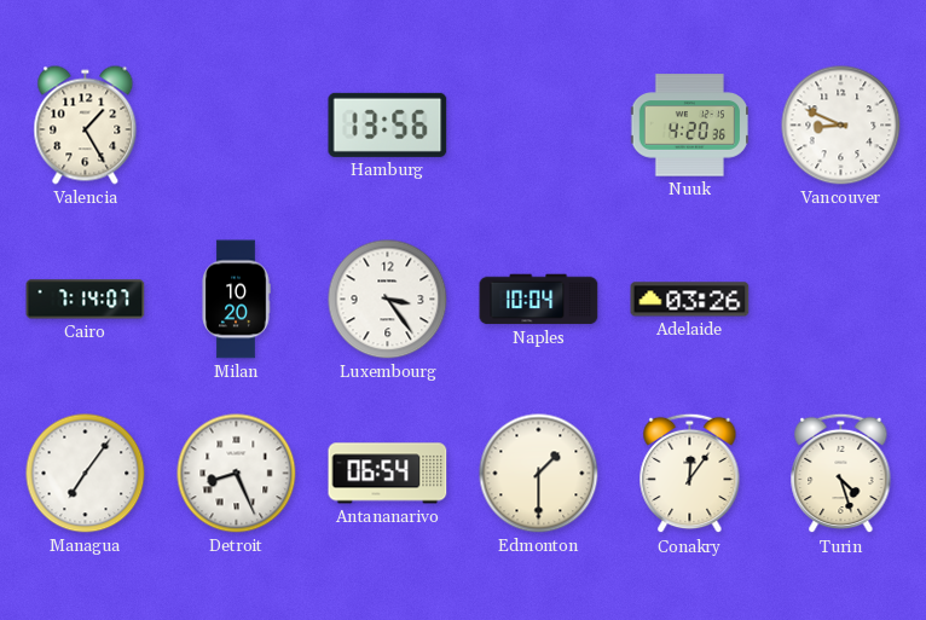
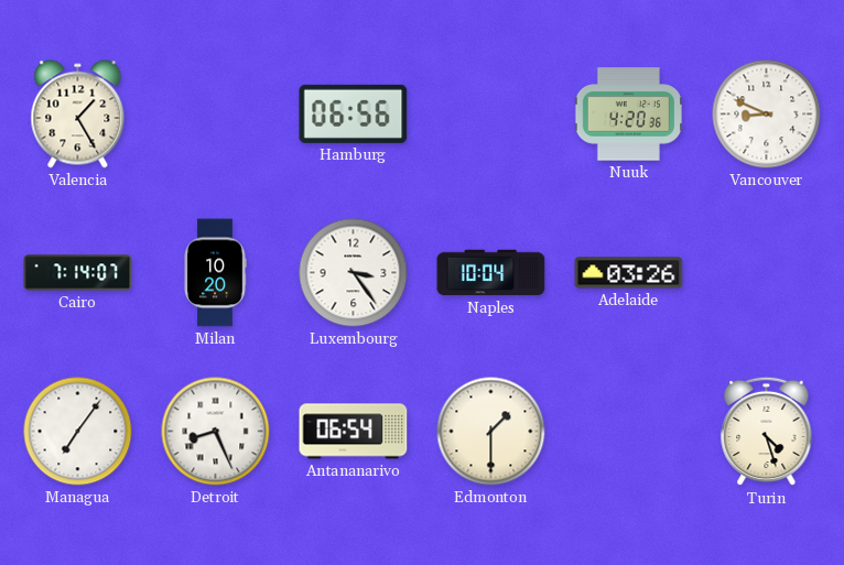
Hamburg: 13:56 -> 06:56 (354, 113)
Conakry: 12:06 -> none (690, 474)
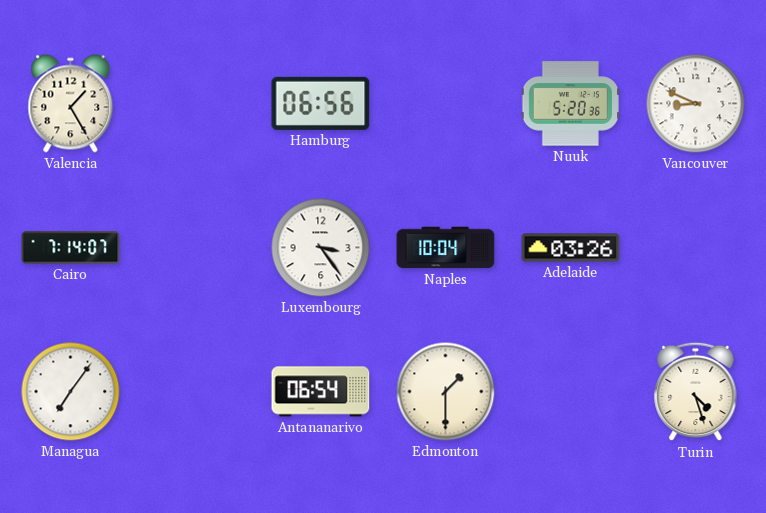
Nuuk: 4:20 -> 5:20 (571, 104)
Milan: 10:20 -> none (215, 273)
Detroit: 8:26 -> none (216, 432)
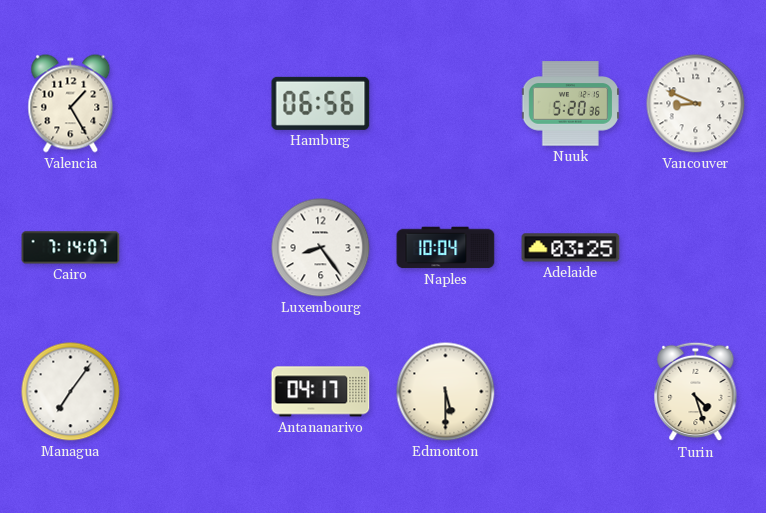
Luxembourg: 3:24 -> 8:24 (321, 248)
Adelaide: 03:26 -> 03:25 (571, 248)
Antananarivo: 06:54 -> 04:17 (321, 392)
Edmonton: 1:30 -> 5:30 (446, 392)
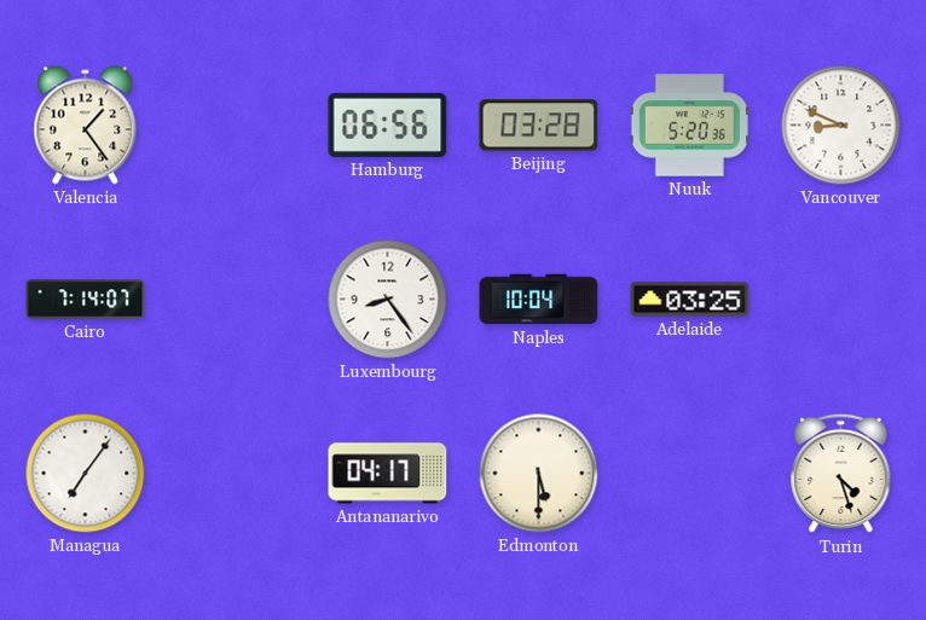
Valencia: 1:25 -> 1:24 (86, 126)
Beijing: none -> 03:28 (539, 126)
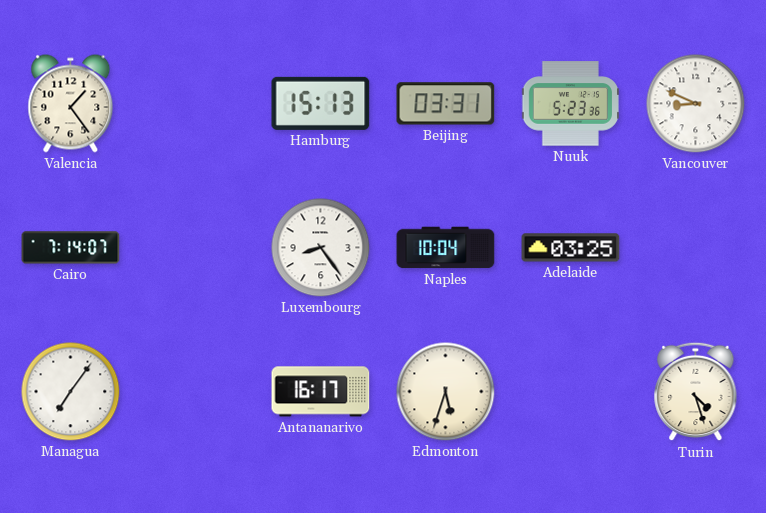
Hamburg: 06:56 -> 15:13 (321, 103)
Beijing: 03:28 -> 03:31 (446, 104)
Nuuk: 5:20 -> 5:23 (571, 104)
Antananarivo: 04:17 -> 16:17 (321, 392)
Edmonton: 5:30 -> 5:33 (446, 392)
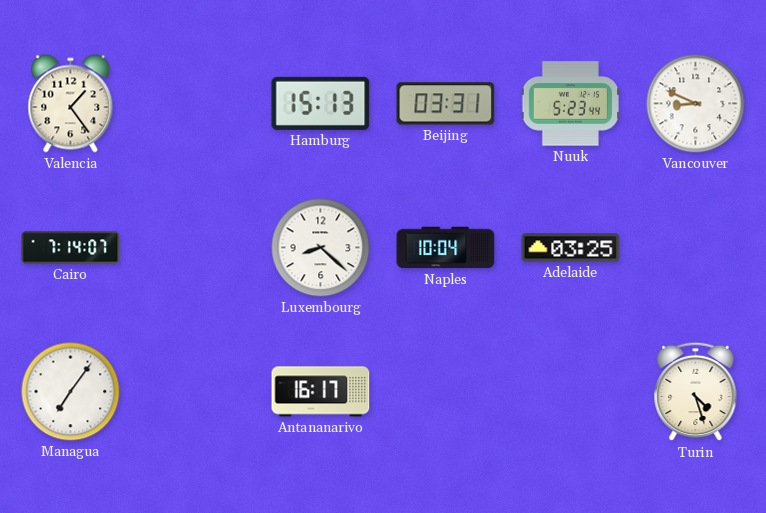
Nuuk: 5:23:36 -> 5:23:44 (571, 104)
Luxembourg: 8:24 -> 8:22 (321, 248)
Edmonton: 5:33 -> none (446, 392)
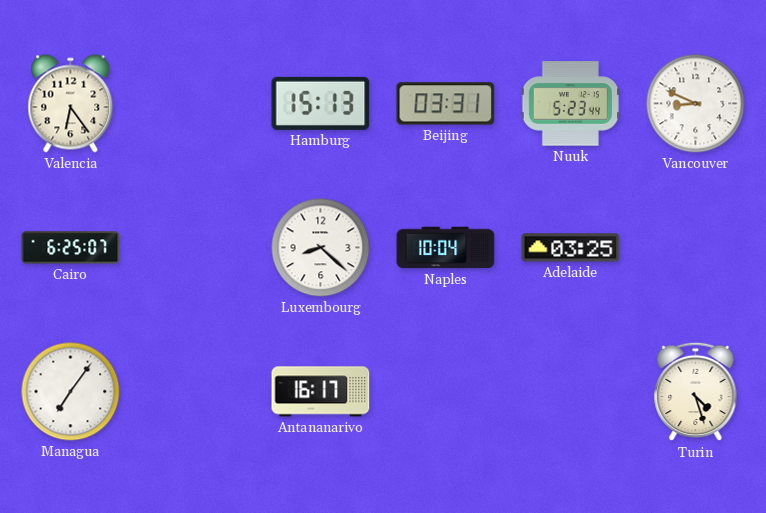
Valencia: 1:24 -> 6:24 (71, 104)
Cairo: 7:14 -> 6:25 (71, 248)
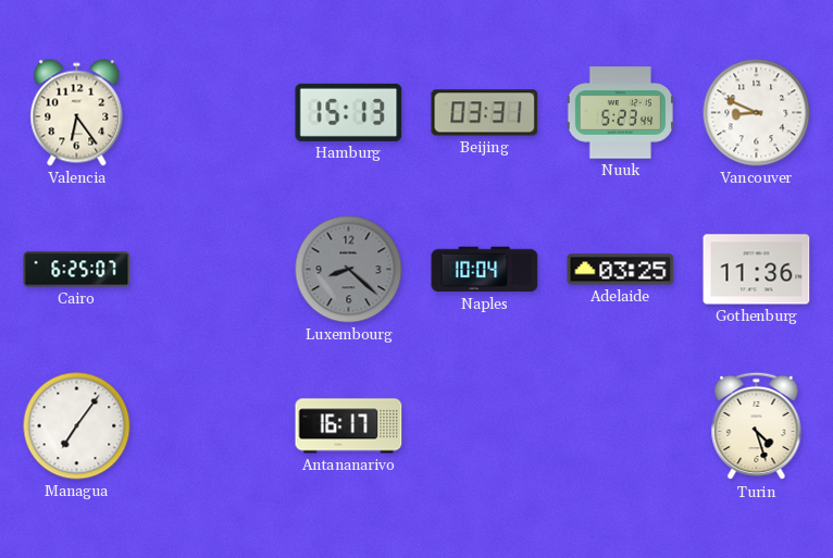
Luxembourg dial: white -> grey (349, 270)
Gothenburg: none -> 11:36 (757, 270)
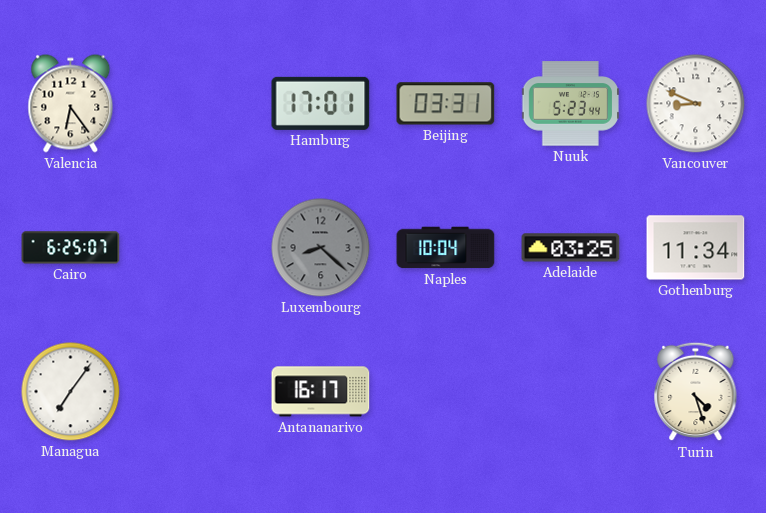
Hamburg: 15:13 -> 17:01 (321, 103)
Gothenburg: 11:36 -> 11:34 (696, 248)
